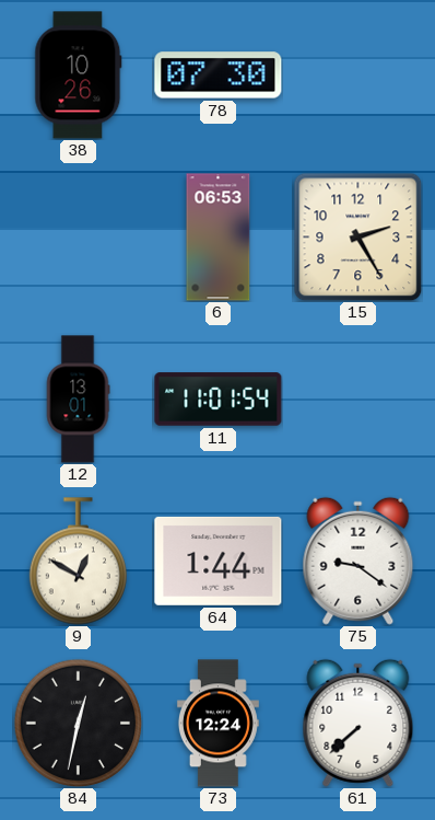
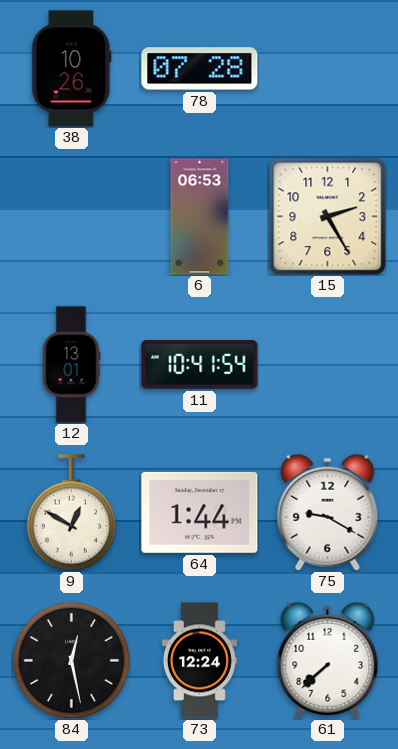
78: 07:30 -> 07:28 (200, 69)
11: 11:01 -> 10:41 (200, 365)
75: 9:21 -> 9:20 (328, 512)
84: 12:32 -> 12:28 (71, 660)
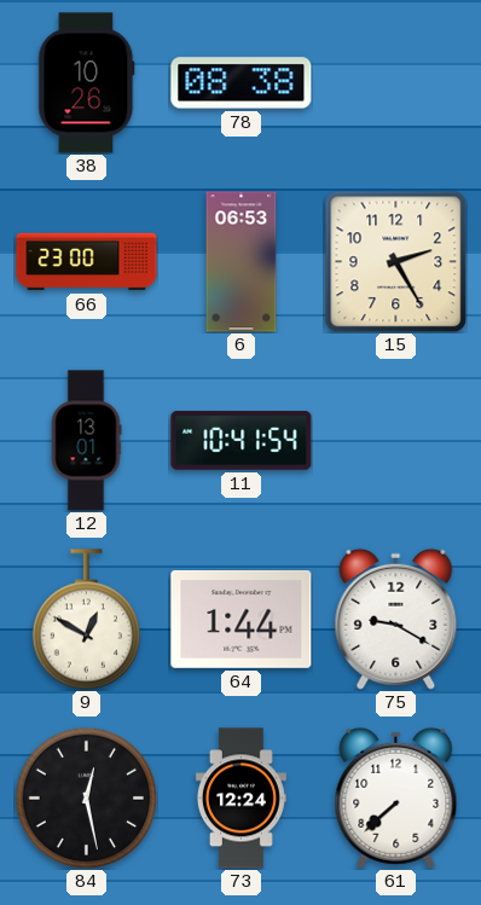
78: 07:28 -> 08:38 (242, 83)
66: none -> 23:00 (87, 262)
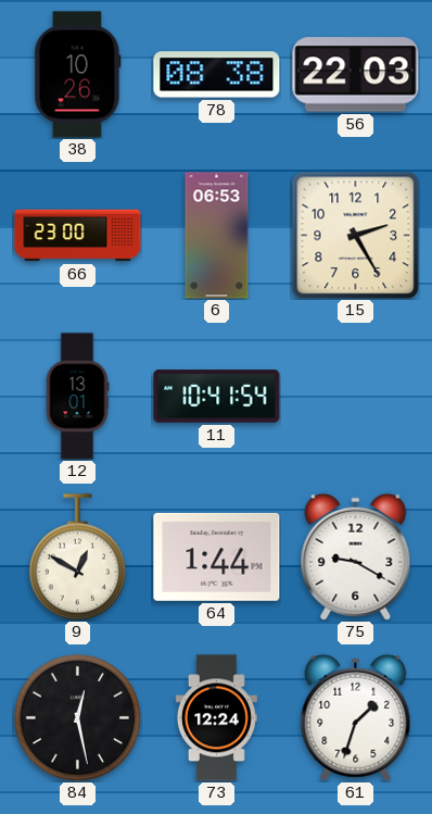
56: none -> 22:03 (356, 75)
61: 7:38 -> 1:33 (356, 717)
